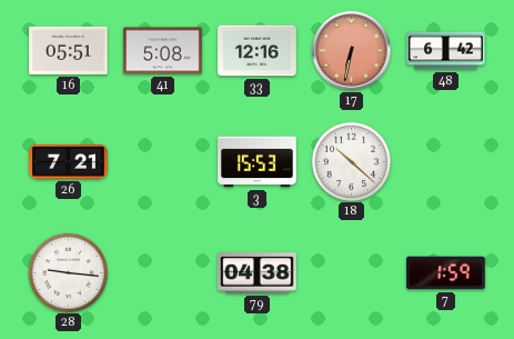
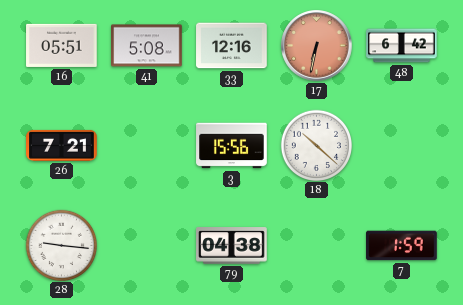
3: 15:53 -> 15:56 (232, 146)
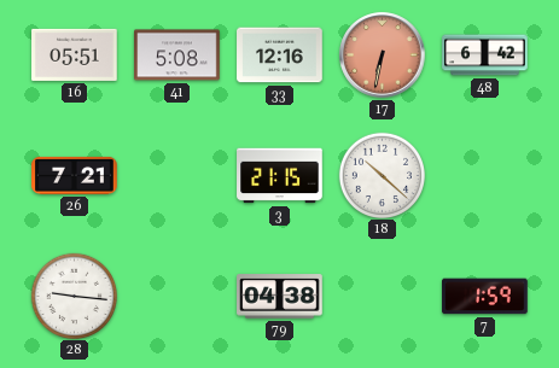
3: 15:56 -> 21:15 (280, 176)
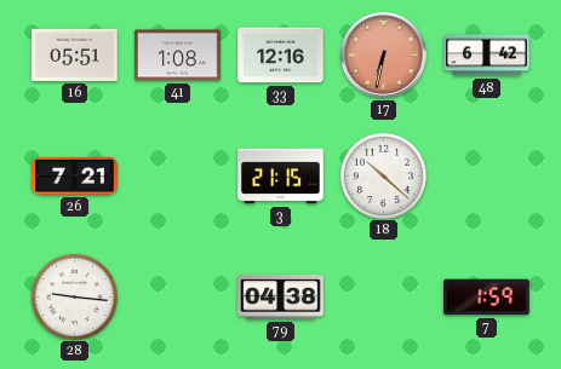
41: 5:08 -> 1:08 (178, 56)
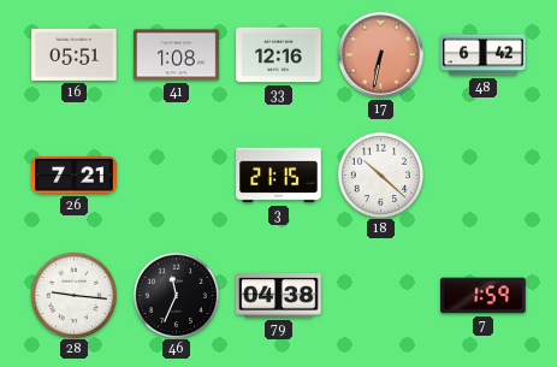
46: none -> 11:34 (176, 295)
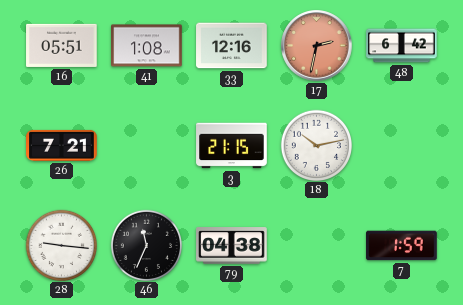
17: 6:32 -> 2:32 (317, 46)
18: 10:22 -> 10:13 (316, 145)
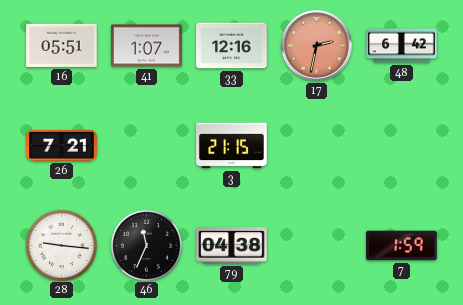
41: 1:08 -> 1:07 (147, 46)
18: 10:13 -> none (316, 145)
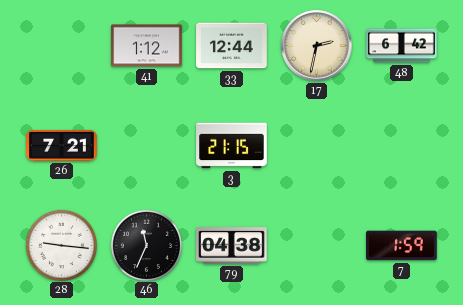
16: 05:51 -> none (62, 45)
41: 1:07 -> 1:12 (147, 46)
33: 12:16 -> 12:44 (232, 46)
17 dial: salmon -> cream (317, 46)
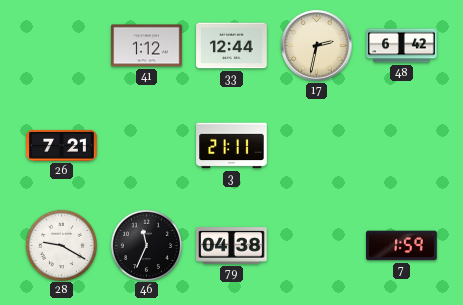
3: 21:15 -> 21:11 (232, 146)
28: 9:16 -> 9:20 (61, 245)
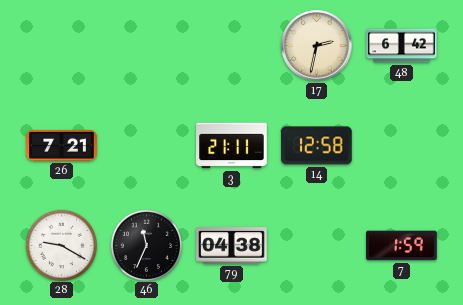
41: 1:12 -> none (147, 46)
33: 12:44 -> none (232, 46)
14: none -> 12:58 (317, 146)
